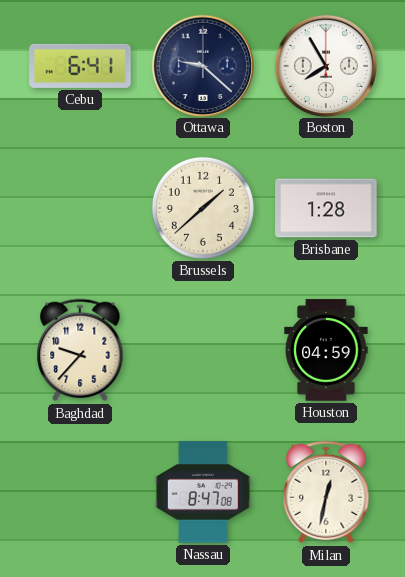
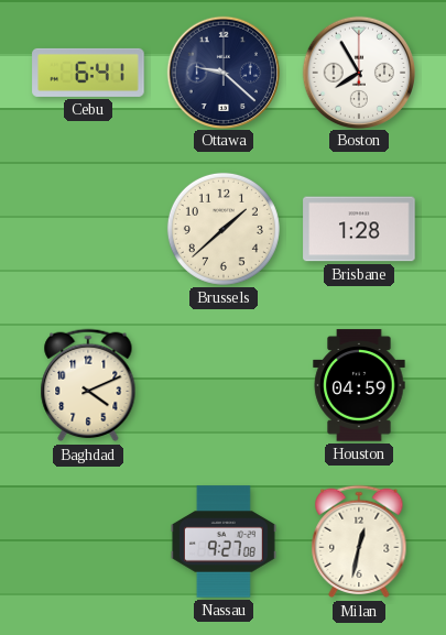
Baghdad: 9:37 -> 4:11 (88, 385)
Nassau: 8:47 -> 9:27 (224, 541)
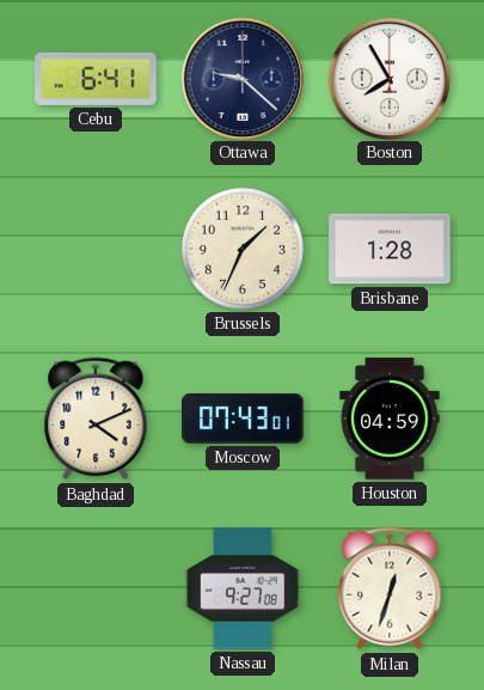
Brussels: 1:38 -> 1:34 (243, 249)
Moscow: none -> 07:43 (243, 419)
Milan: 12:32 -> 12:33 (390, 588)
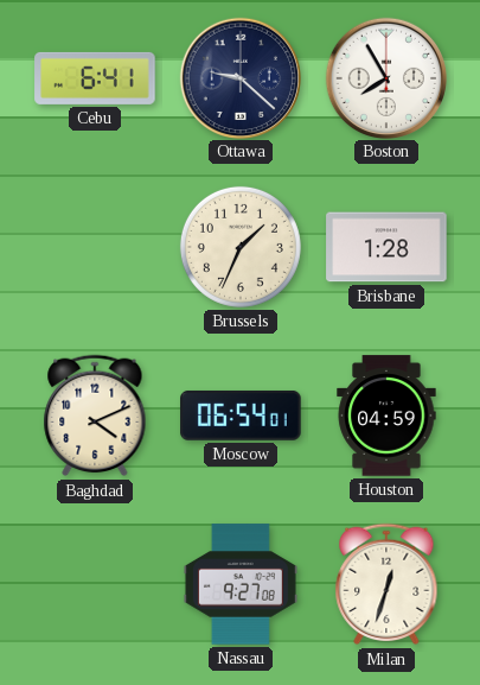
Moscow: 07:43 -> 06:54 (241, 416)
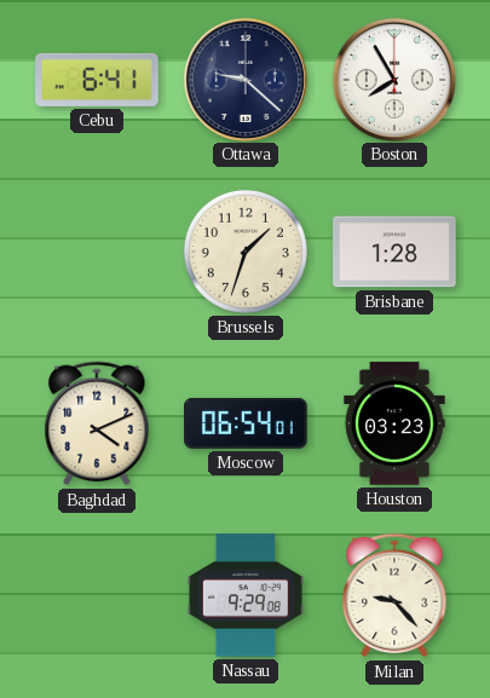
Brussels: 1:34 -> 1:33 (246, 252)
Houston: 04:59 -> 03:23 (394, 423)
Nassau: 9:27 -> 9:29 (246, 595)
Milan: 12:33 -> 9:23 (394, 595)
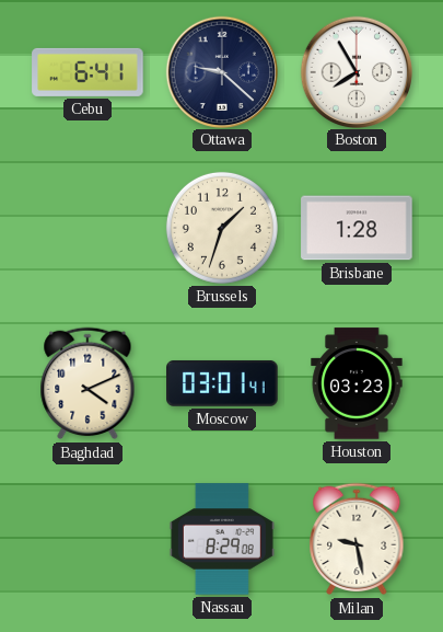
Moscow: 06:54 -> 03:01 (222, 383)
Nassau: 9:29 -> 8:29 (222, 539)
Milan: 9:23 -> 9:28 (357, 539)
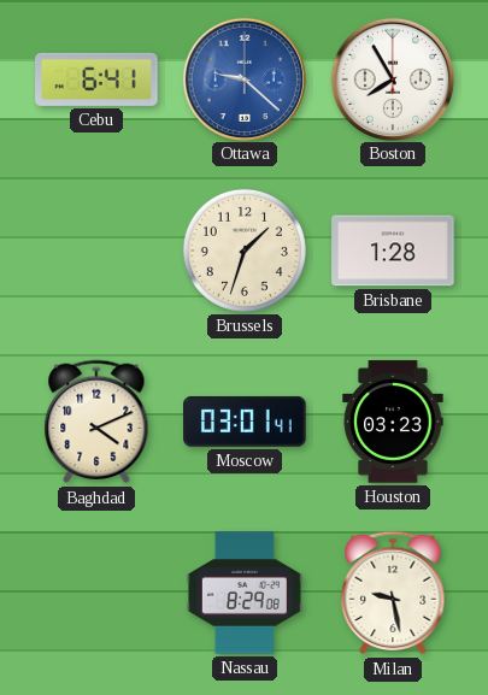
Ottawa dial: navy -> blue (243, 78)
